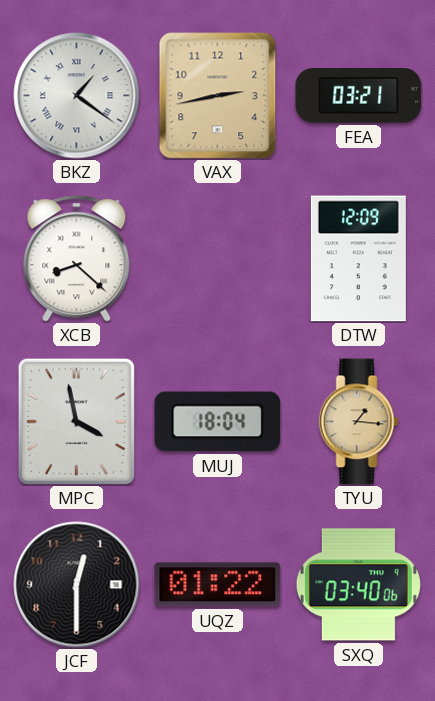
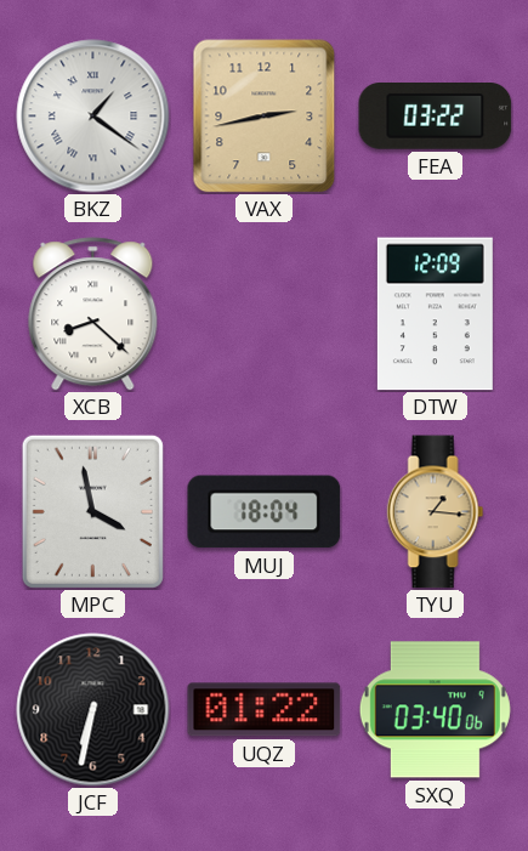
FEA: 03:21 -> 03:22 (436, 117)
JCF: 12:30 -> 6:32 (93, 710)
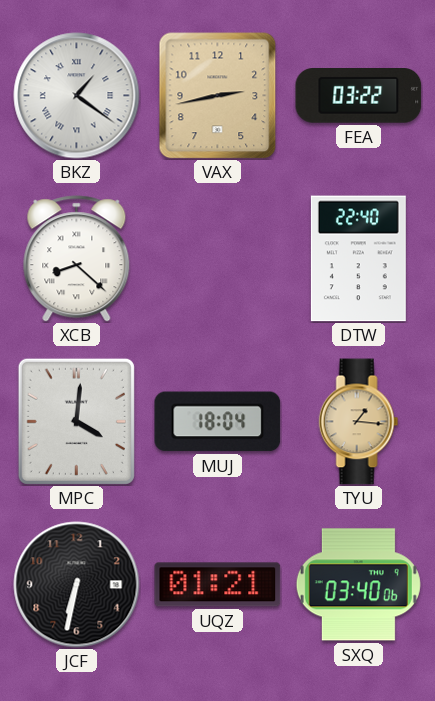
DTW: 12:09 -> 22:40 (358, 259)
MPC: 3:58 -> 4:01 (76, 421)
UQZ: 01:22 -> 01:21 (218, 585)
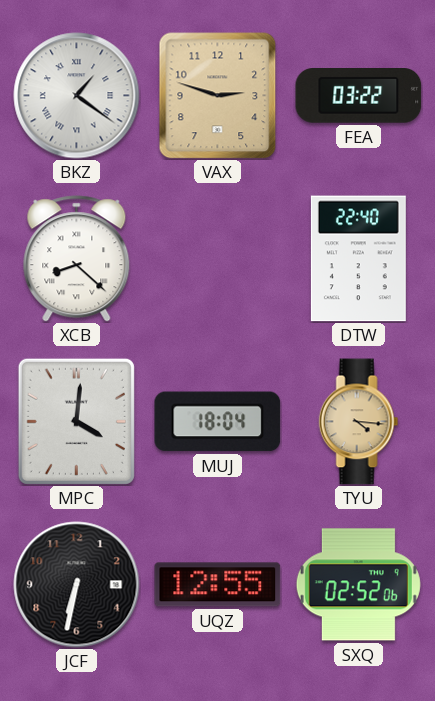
VAX: 2:43 -> 2:48 (218, 96)
TYU: 1:16 -> 4:16 (359, 422)
UQZ: 01:21 -> 12:55 (218, 585)
SXQ: 03:40 -> 02:52 (358, 585)
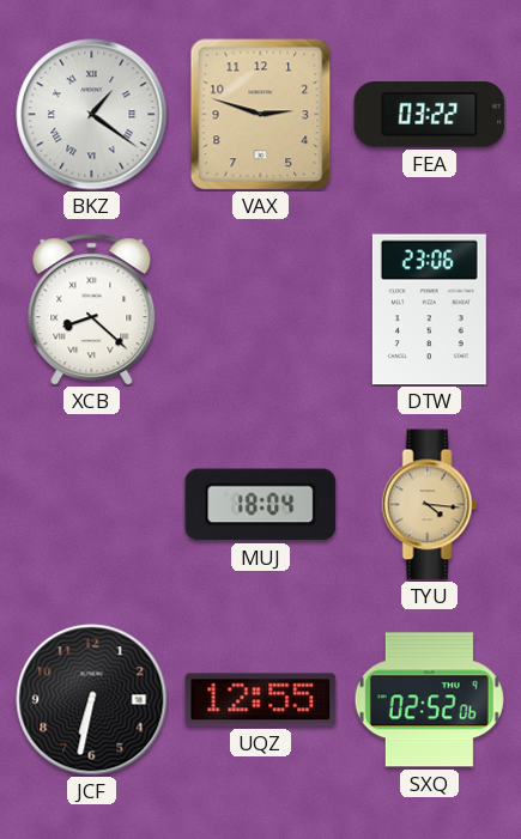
DTW: 22:40 -> 23:06 (429, 310)
MPC: 4:01 -> none (76, 421)
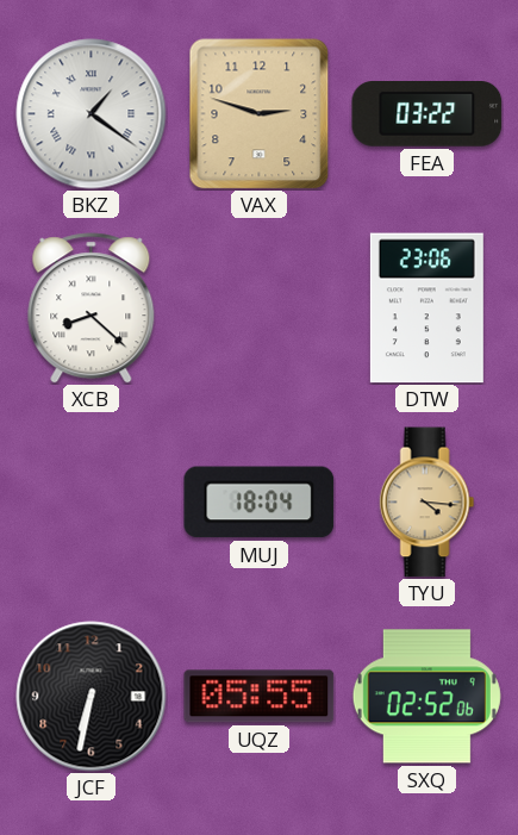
UQZ: 12:55 -> 05:55 (260, 697)
